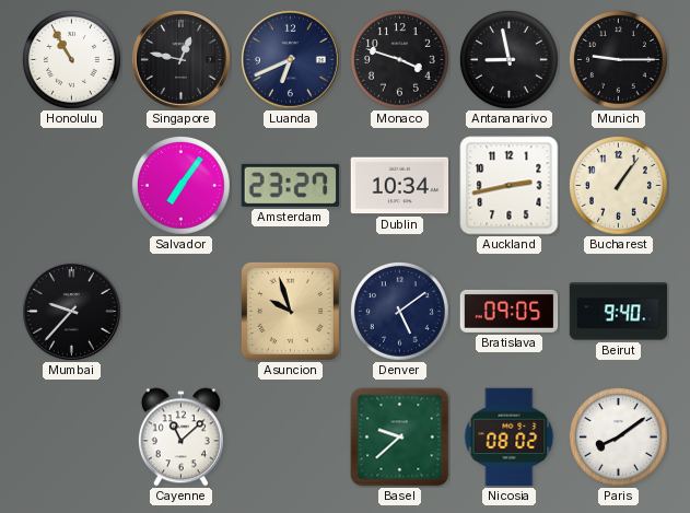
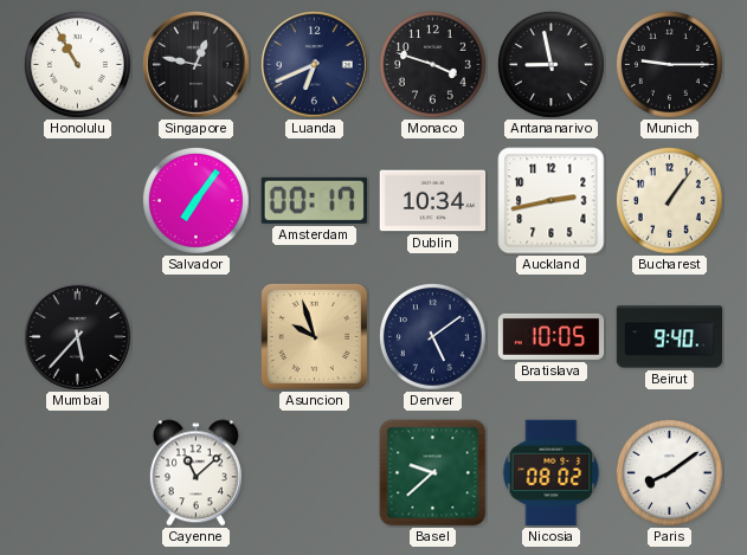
Amsterdam: 23:27 -> 00:17 (314, 200)
Mumbai: 9:37 -> 5:37 (77, 336)
Bratislava: 09:05 -> 10:05 (552, 336)
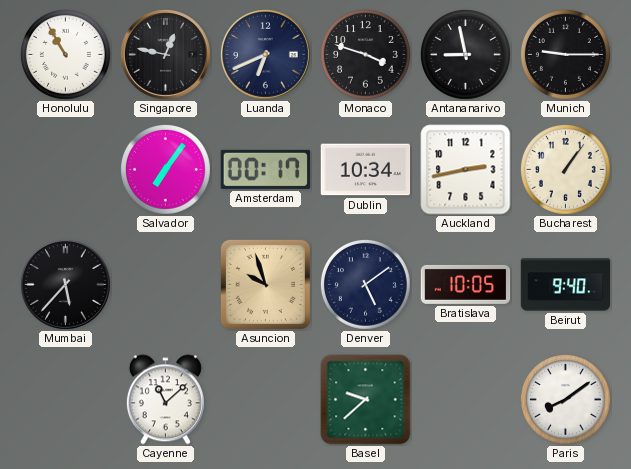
Nicosia: 08:02 -> none (552, 473)
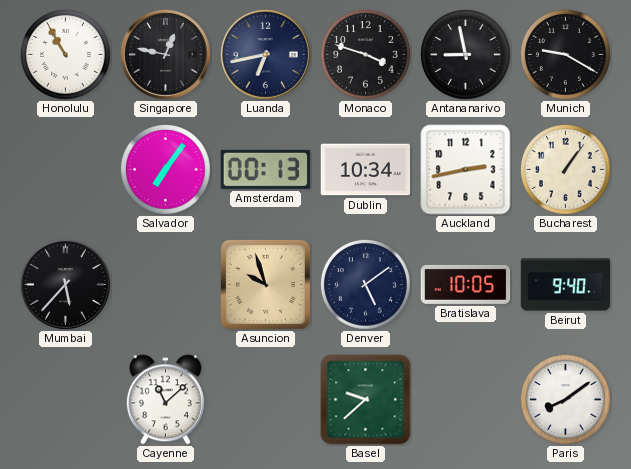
Luanda: 6:41 -> 6:43 (265, 54)
Munich: 9:15 -> 9:20 (566, 55)
Amsterdam: 00:17 -> 00:13 (265, 169)
